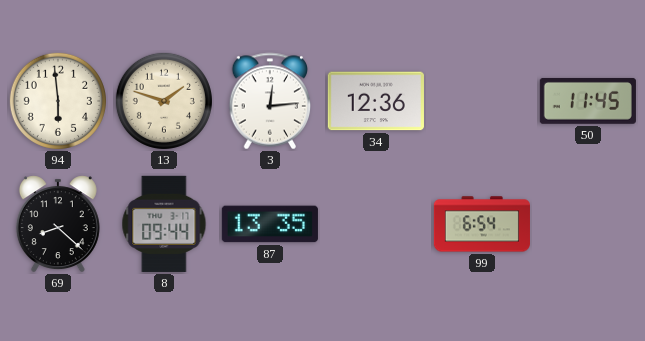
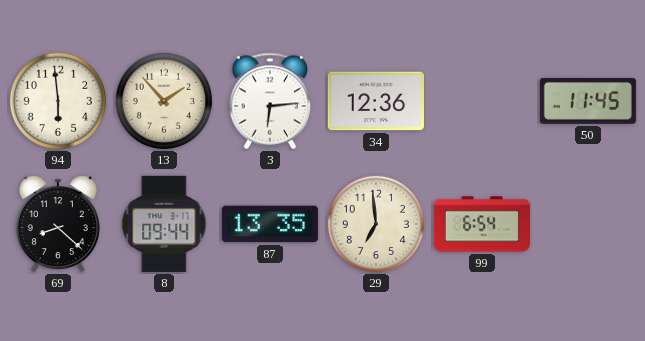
13: 1:48 -> 1:53 (164, 101)
3: 12:14 -> 6:14 (270, 101)
29: none -> 6:59 (376, 224)
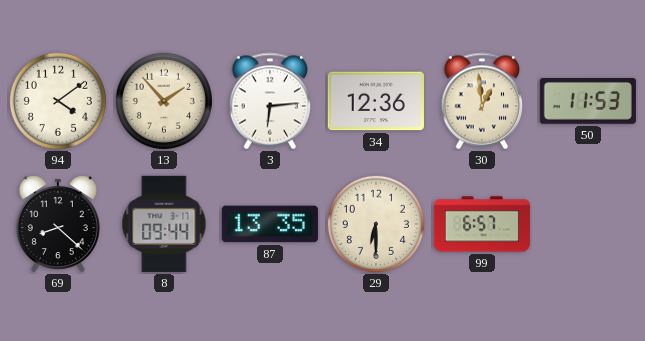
94: 5:59 -> 4:09 (58, 101)
30: none -> 12:59 (482, 101)
50: 11:45 -> 11:53 (588, 101)
29: 6:59 -> 6:30 (376, 224)
99: 6:54 -> 6:57 (482, 224)
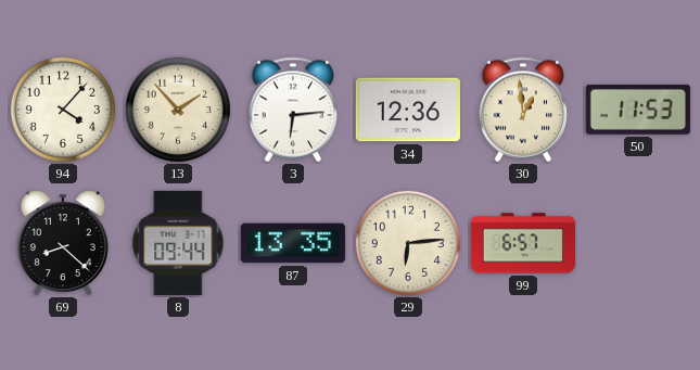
94: 4:09 -> 4:07 (63, 110)
29: 6:30 -> 6:14 (408, 243)
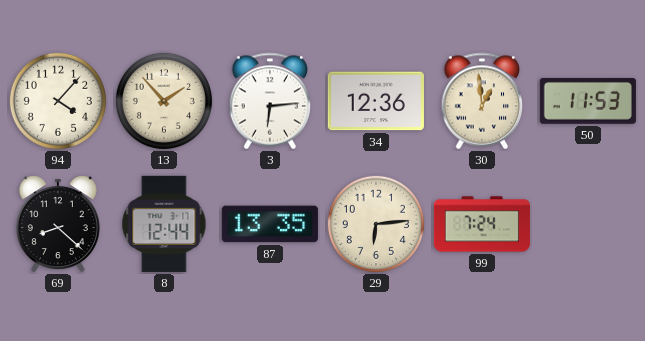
8: 09:44 -> 12:44 (164, 224)
99: 6:57 -> 7:24 (482, 224)
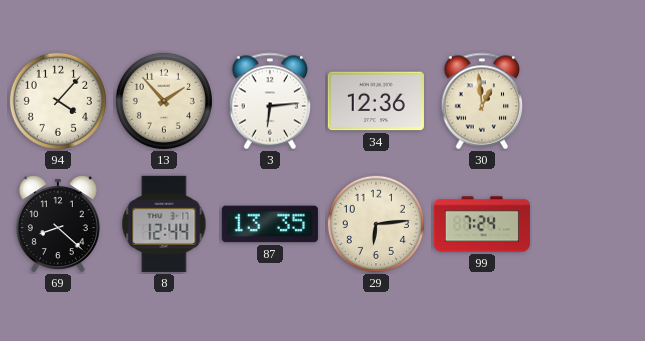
50: 11:53 -> none (588, 101)
